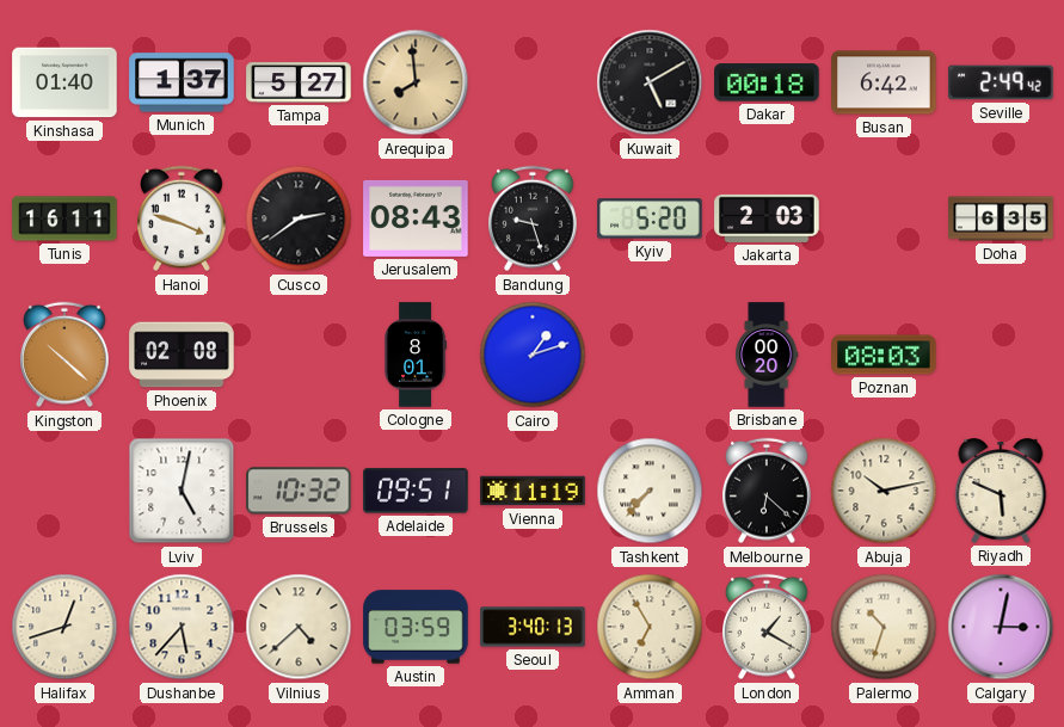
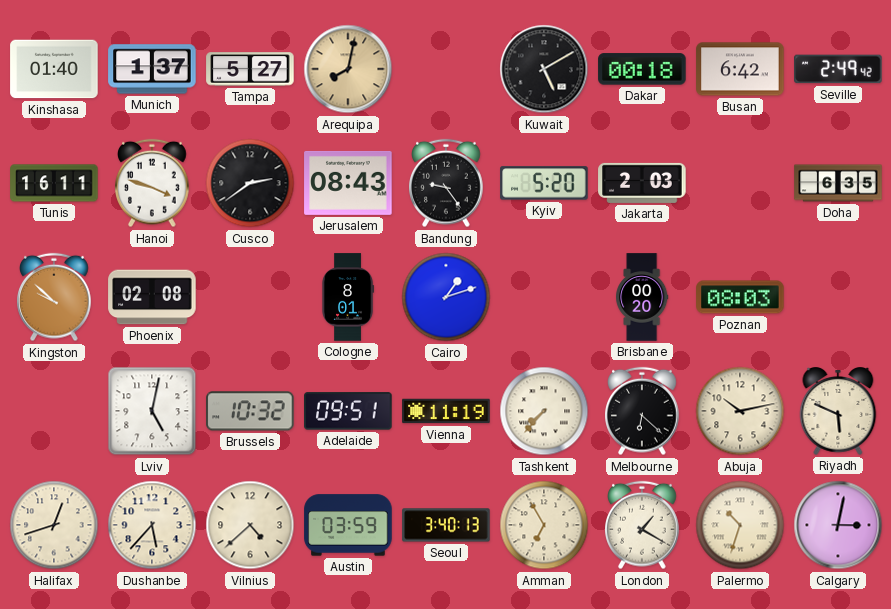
Arequipa: 7:59 -> 8:02 (348, 69)
Bandung: 9:27 -> 9:24 (446, 183)
Kingston: 10:22 -> 9:52 (54, 297)
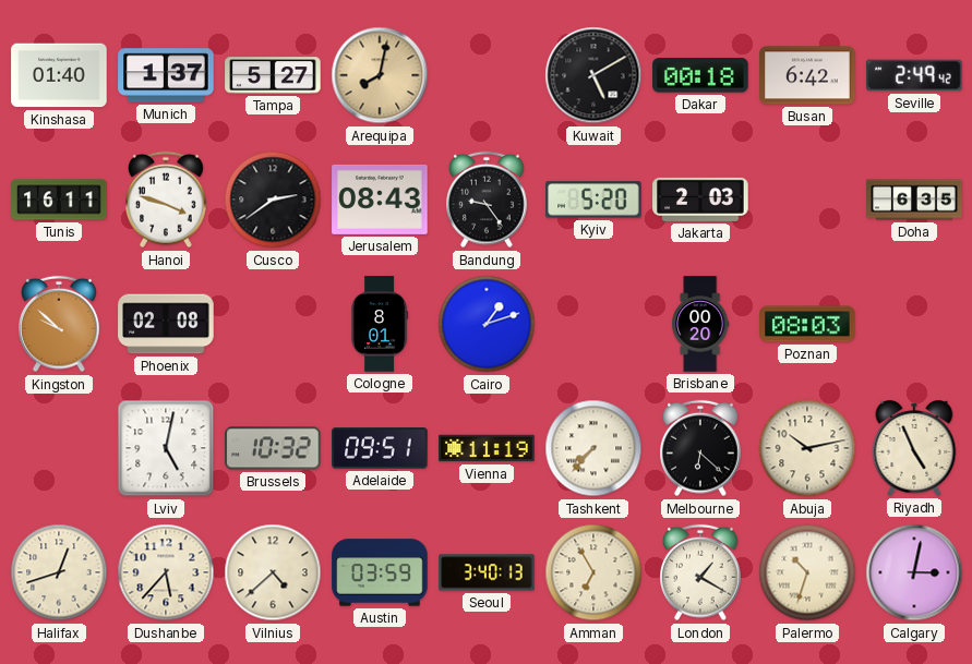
Riyadh: 5:49 -> 4:56 (914, 449)
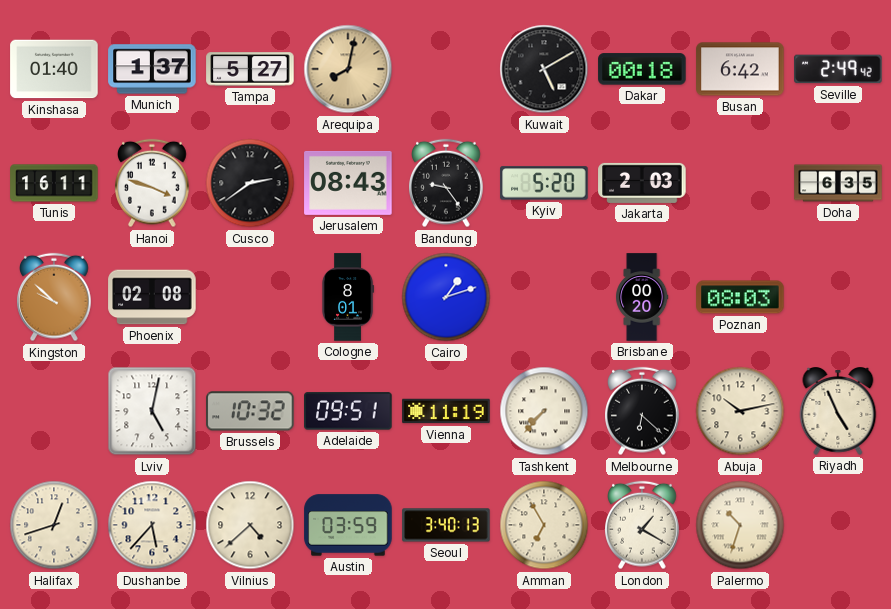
Calgary: 3:02 -> none (914, 572)
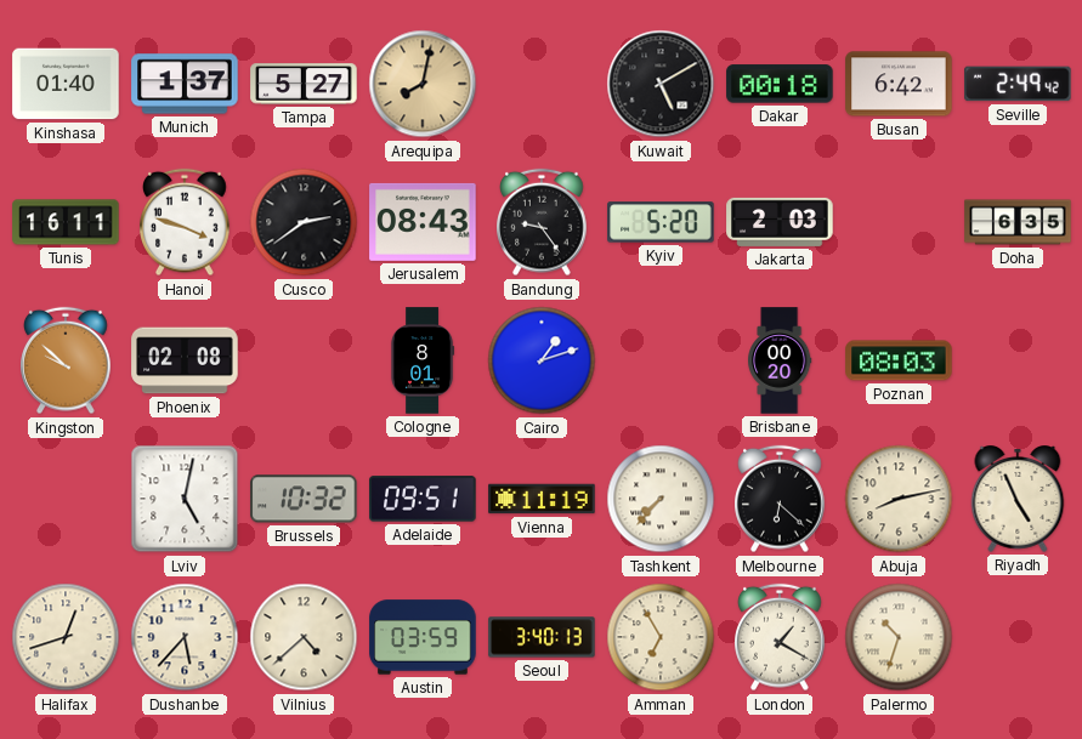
Abuja: 10:13 -> 8:13 (899, 499)
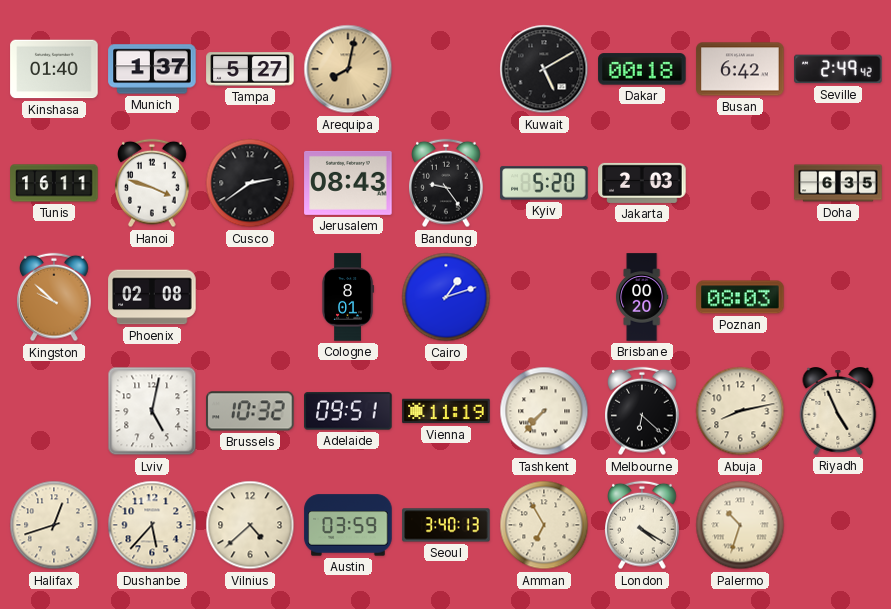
London: 1:20 -> 4:20 (642, 525)
